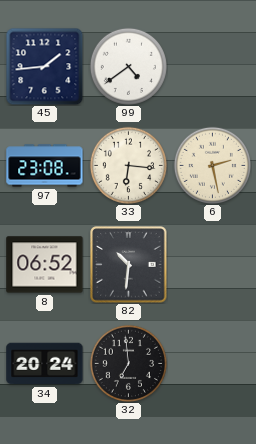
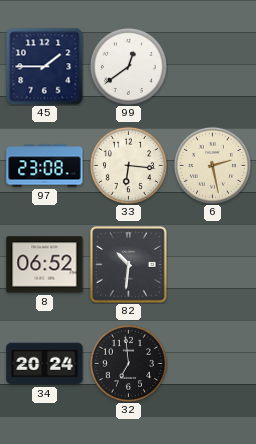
45: 1:44 -> 1:45 (44, 66)
99: 4:39 -> 12:39 (128, 66)
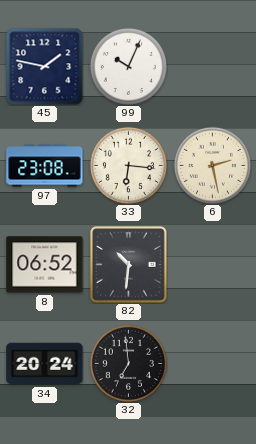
45: 1:45 -> 1:47 (44, 66)
99: 12:39 -> 10:04 (128, 66)
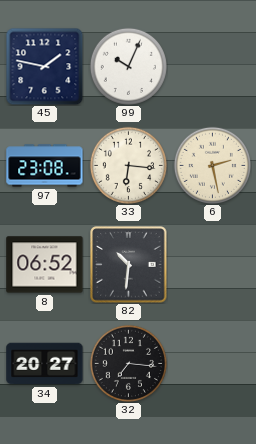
34: 20:24 -> 20:27 (45, 364)
32: 6:59 -> 7:16 (128, 363)
